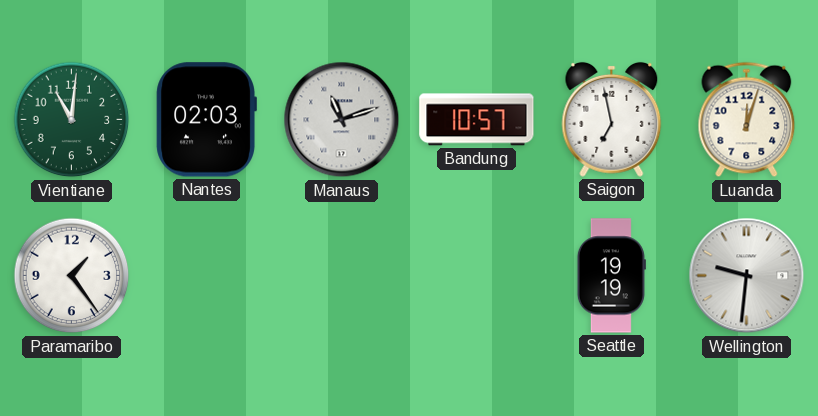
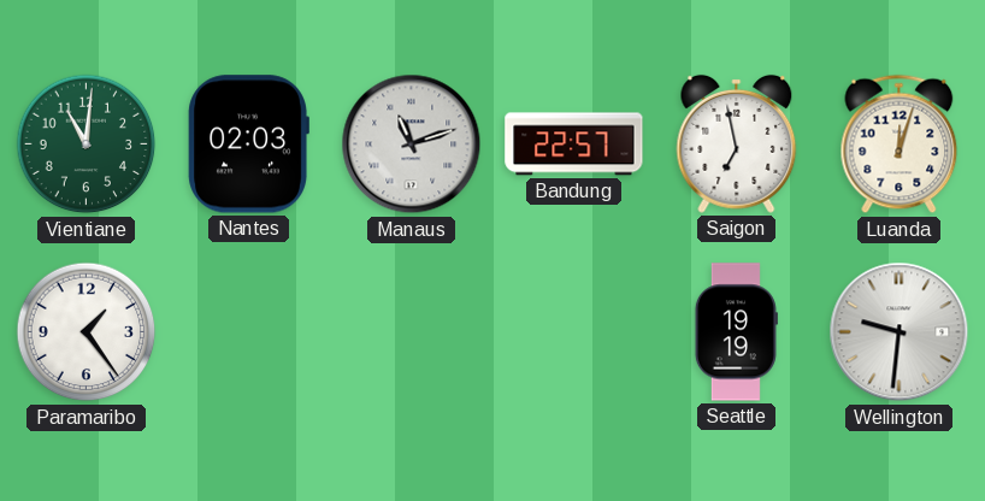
Bandung: 10:57 -> 22:57 (574, 145)
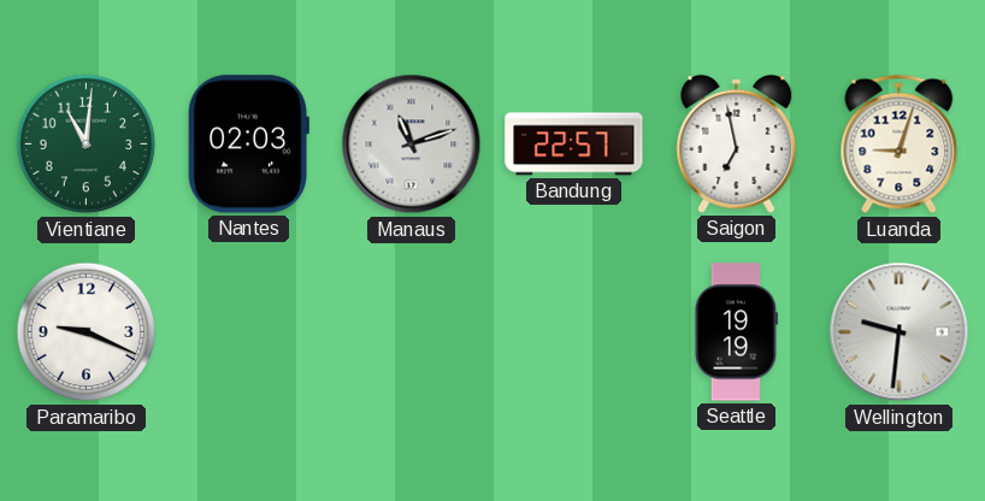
Luanda: 12:03 -> 9:03 (900, 145)
Paramaribo: 1:24 -> 9:19 (87, 332)
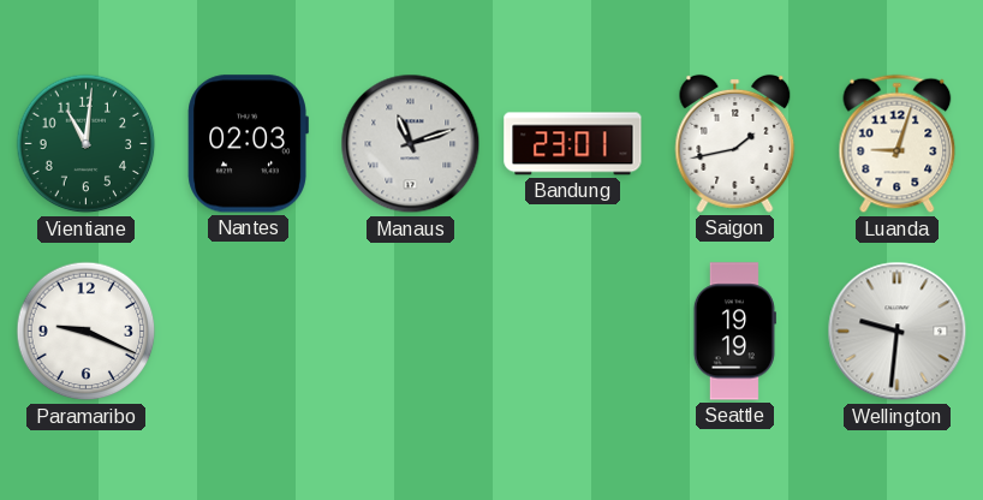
Bandung: 22:57 -> 23:01 (573, 144)
Saigon: 6:58 -> 1:43 (735, 143)
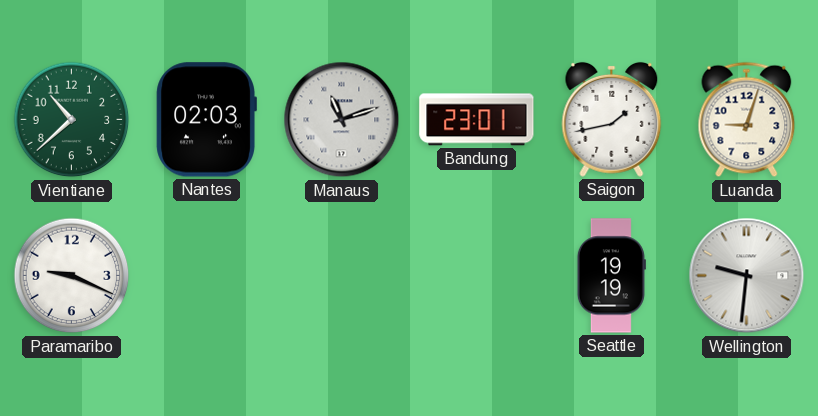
Vientiane: 11:01 -> 10:38 (72, 120)
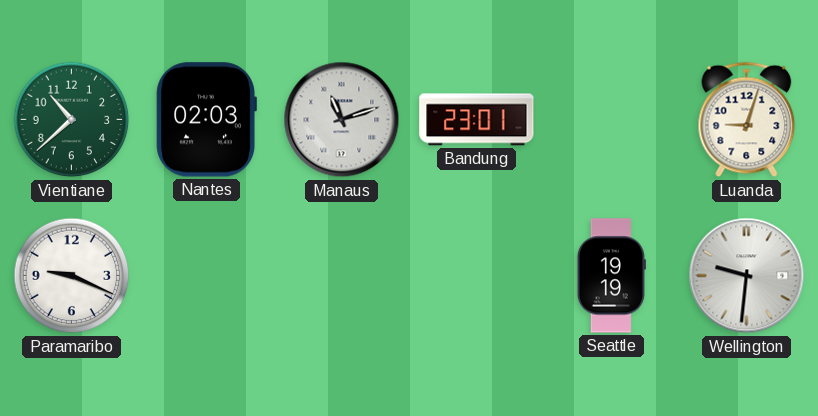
Saigon: 1:43 -> none (612, 119)
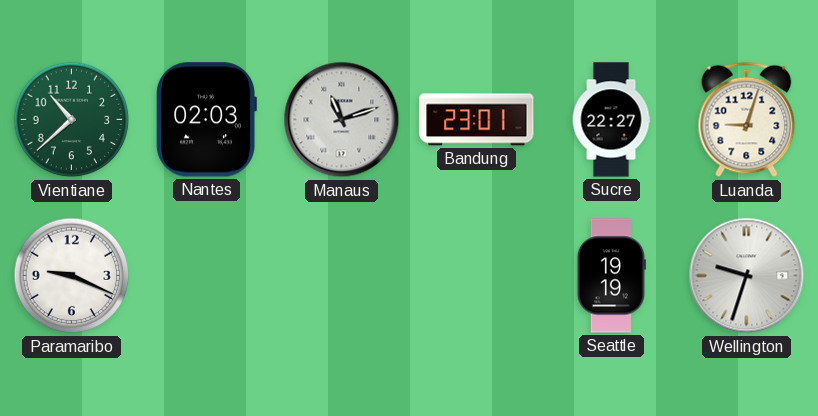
Sucre: none -> 22:27 (611, 120)
Wellington: 9:31 -> 9:33 (747, 276)
